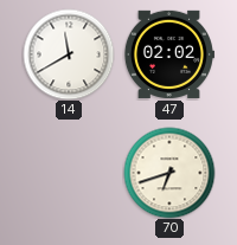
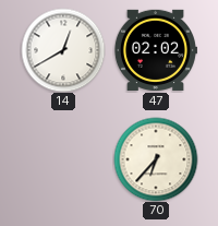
14: 11:40 -> 12:40 (63, 50)
70: 6:42 -> 6:37 (156, 159)
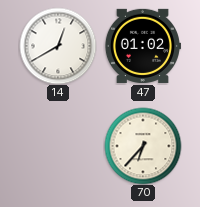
47: 02:02 -> 01:02 (143, 46)
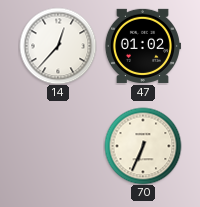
14: 12:40 -> 12:37 (58, 46)
70: 6:37 -> 6:34 (143, 146)
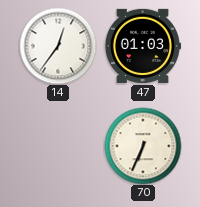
14: 12:37 -> 12:36 (58, 46)
47: 01:02 -> 01:03 (143, 46)
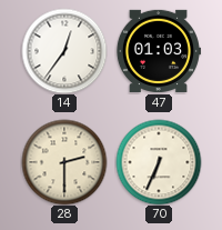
28: none -> 2:30 (64, 162)
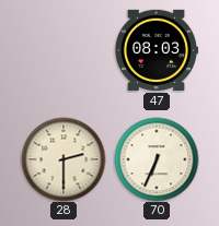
14: 12:36 -> none (64, 51)
47: 01:03 -> 08:03 (157, 50)
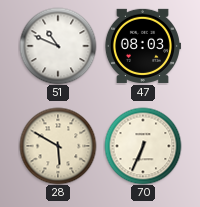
51: none -> 10:49 (58, 46)
28: 2:30 -> 5:50 (58, 146)
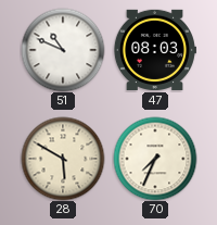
70: 6:34 -> 7:34 (155, 159)
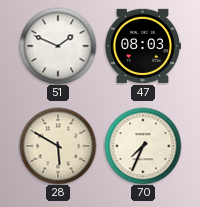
51: 10:49 -> 1:49 (58, 46)
